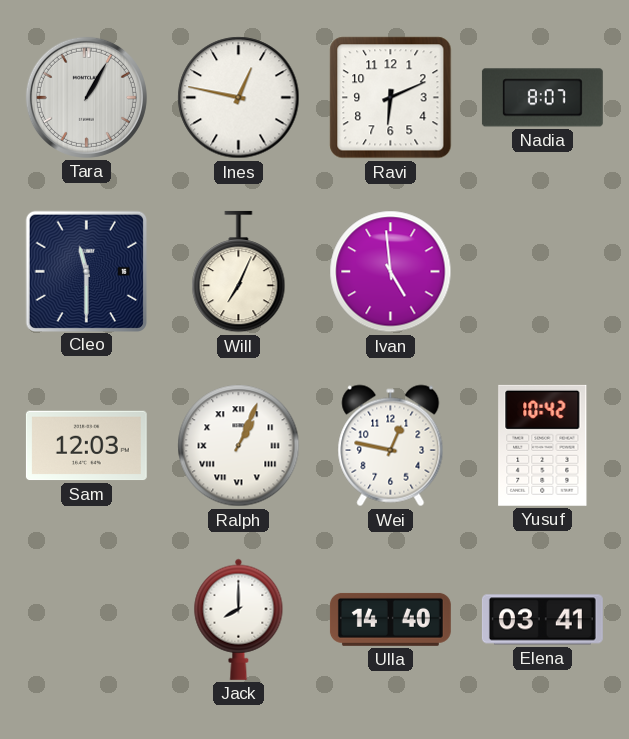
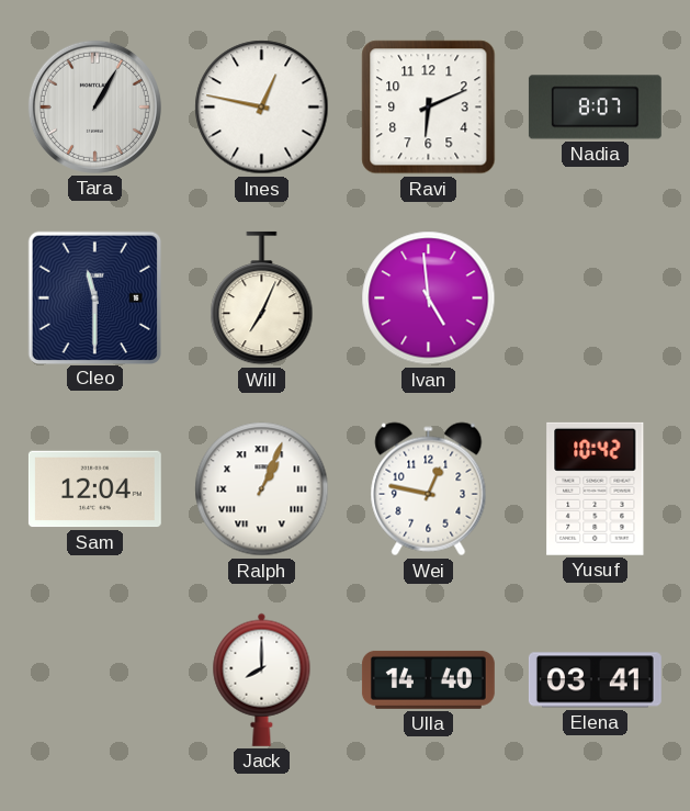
Sam: 12:03 -> 12:04 (94, 489)
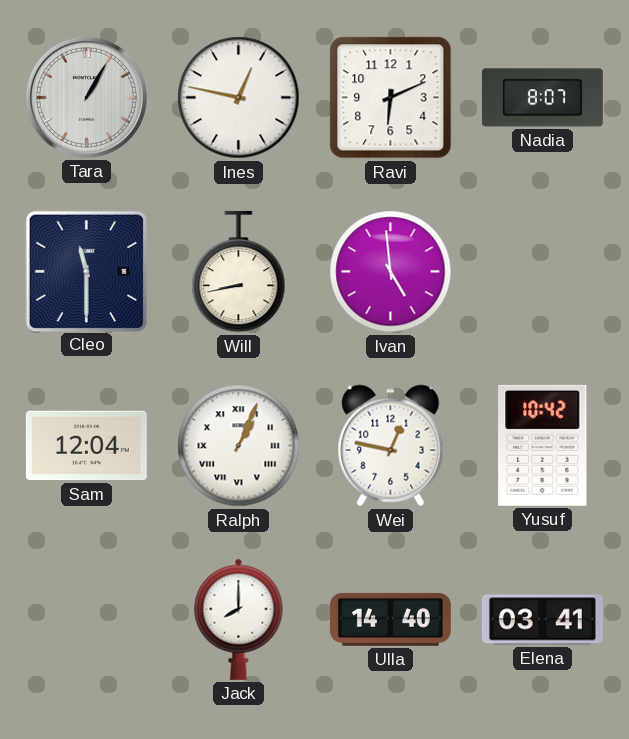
Will: 7:04 -> 8:43 (239, 272)
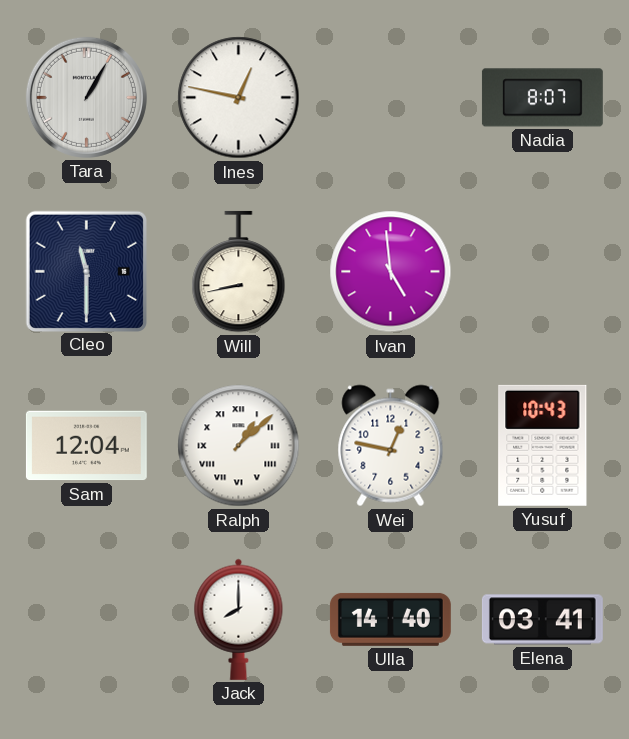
Ravi: 6:11 -> none (391, 98)
Ralph: 1:04 -> 1:08 (239, 446)
Yusuf: 10:42 -> 10:43 (543, 445)
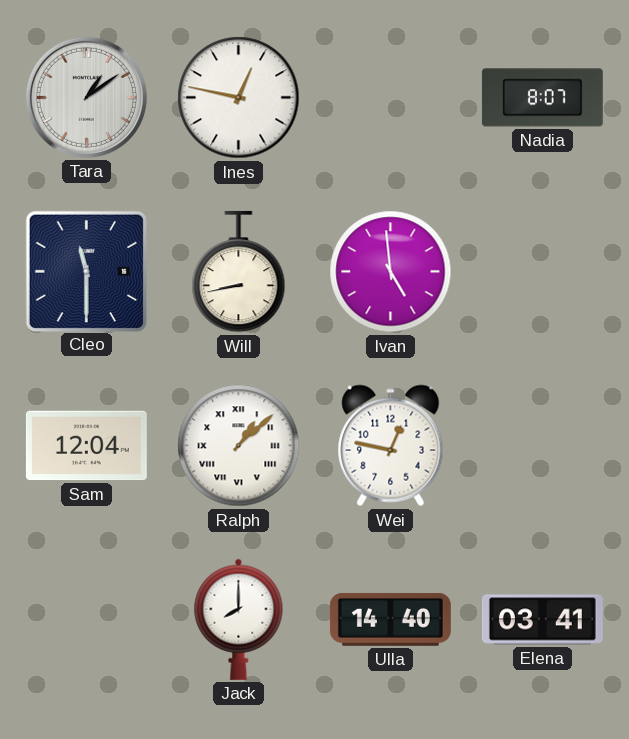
Tara: 1:05 -> 1:09 (86, 97)
Yusuf: 10:43 -> none (543, 445)
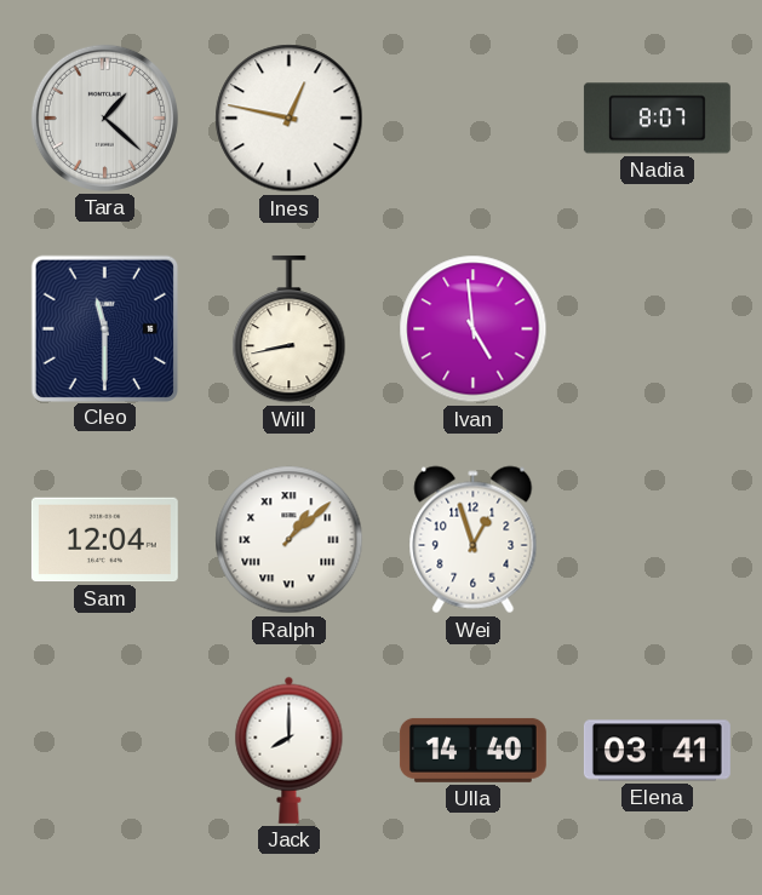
Tara: 1:09 -> 1:22 (104, 117)
Wei: 12:47 -> 12:57 (474, 540)
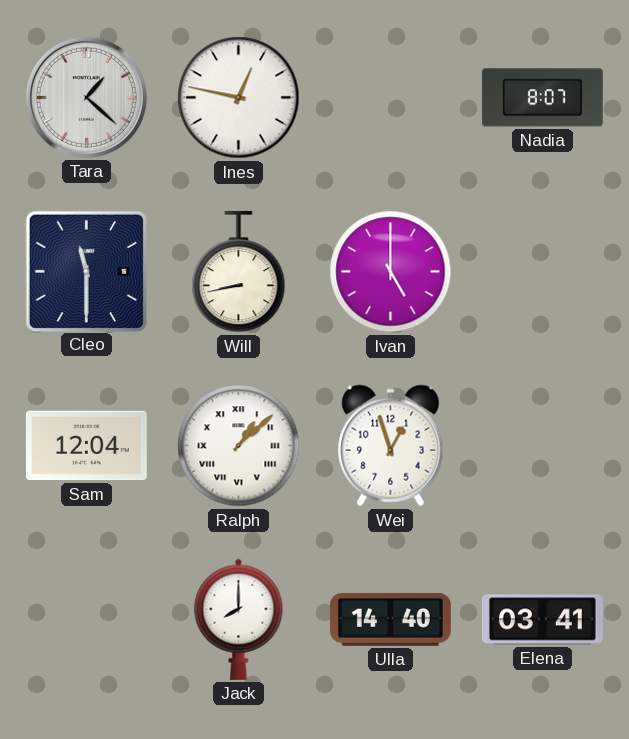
Ivan: 4:59 -> 5:00 (391, 272)
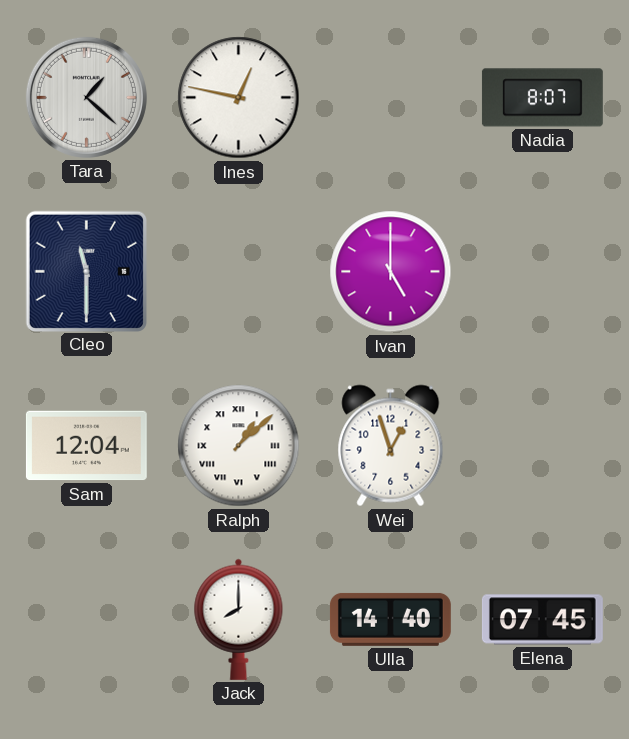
Will: 8:43 -> none (239, 272)
Elena: 03:41 -> 07:45 (542, 620)
